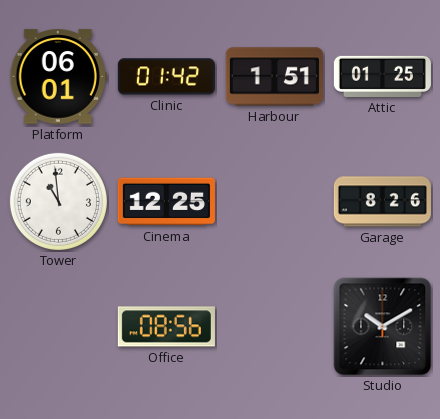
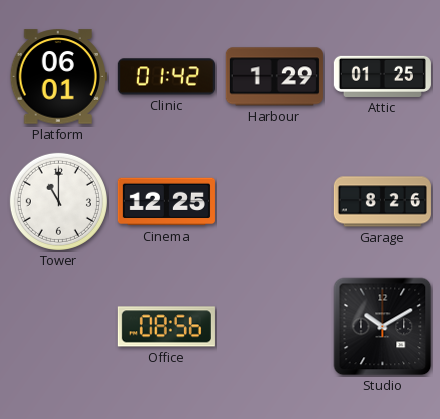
Harbour: 1:51 -> 1:29 (274, 77)
Tower: 10:59 -> 11:00 (58, 201)
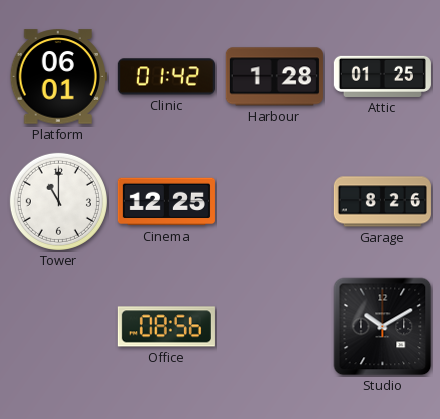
Harbour: 1:29 -> 1:28 (274, 77)
